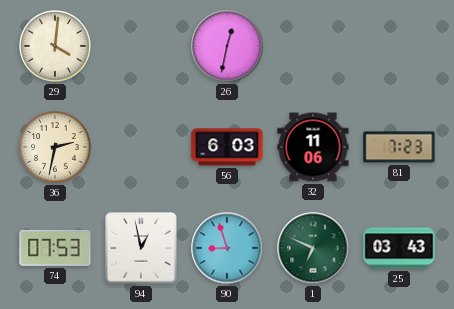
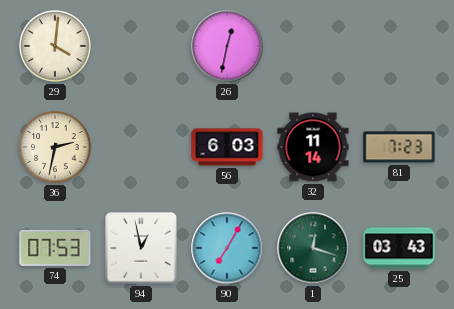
32: 11:06 -> 11:14 (313, 147)
90: 8:57 -> 7:05 (227, 248)
1: 6:49 -> 12:18 (313, 248)
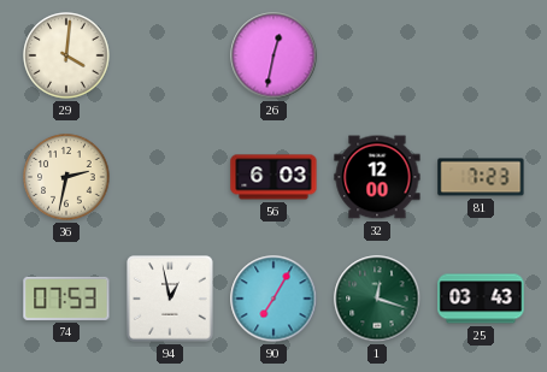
32: 11:14 -> 12:00 (377, 177)
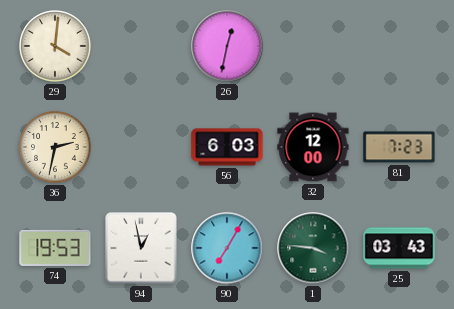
74: 07:53 -> 19:53 (55, 248)
1: 12:18 -> 3:46 (313, 248)
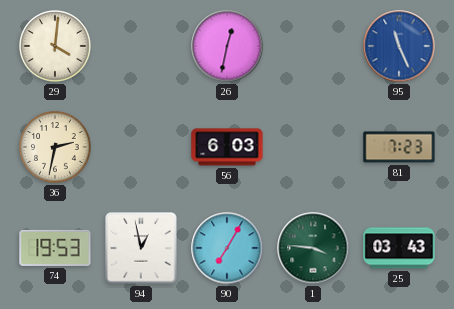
95: none -> 11:26 (399, 46)
32: 12:00 -> none (313, 147)
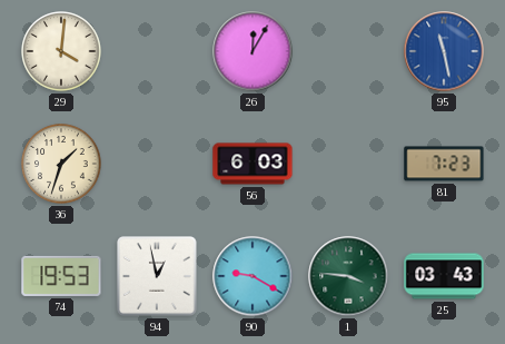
26: 12:32 -> 12:05 (253, 51)
95: 11:26 -> 11:28 (444, 51)
36: 2:32 -> 1:33 (61, 164)
90: 7:05 -> 9:20 (253, 276)
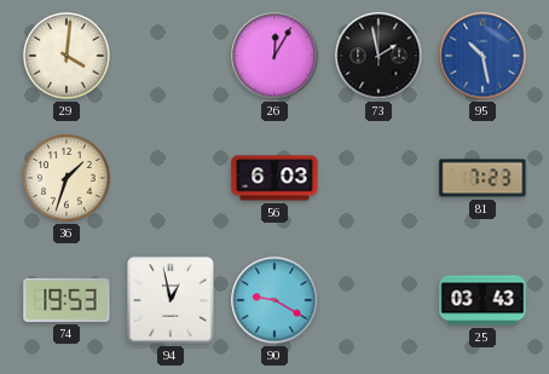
73: none -> 1:58 (378, 56)
95: 11:28 -> 10:28 (482, 56)
1: 3:46 -> none (348, 276)
